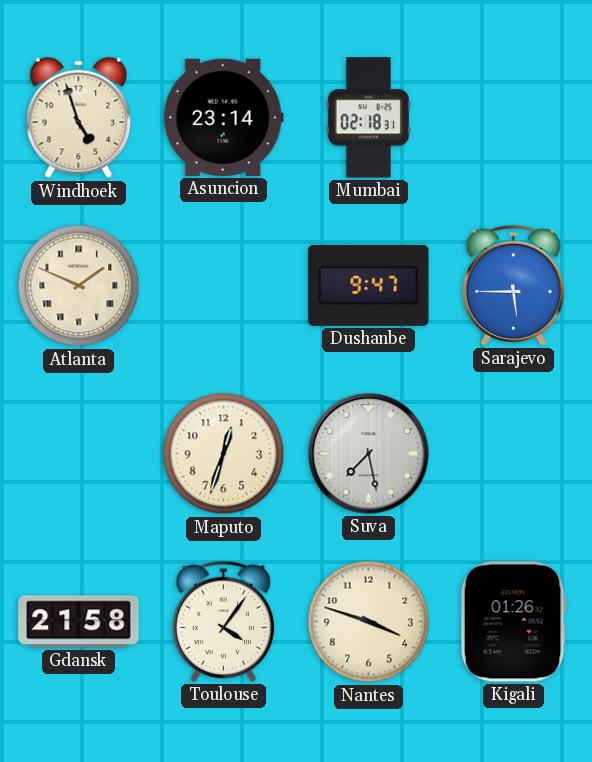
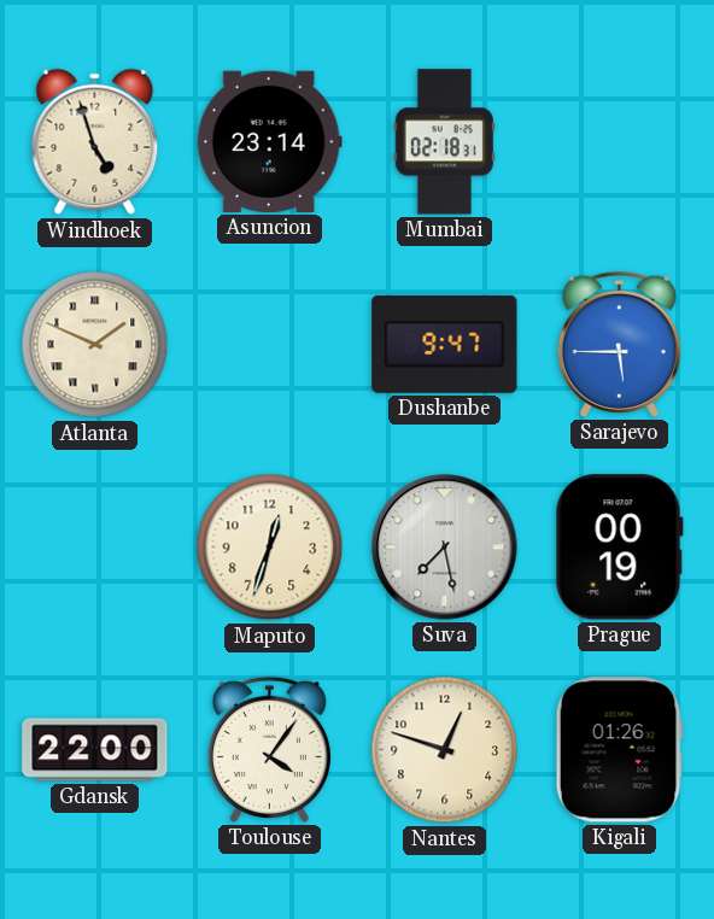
Prague: none -> 00:19 (619, 548)
Gdansk: 21:58 -> 22:00 (95, 750)
Nantes: 3:48 -> 12:48 (445, 750)
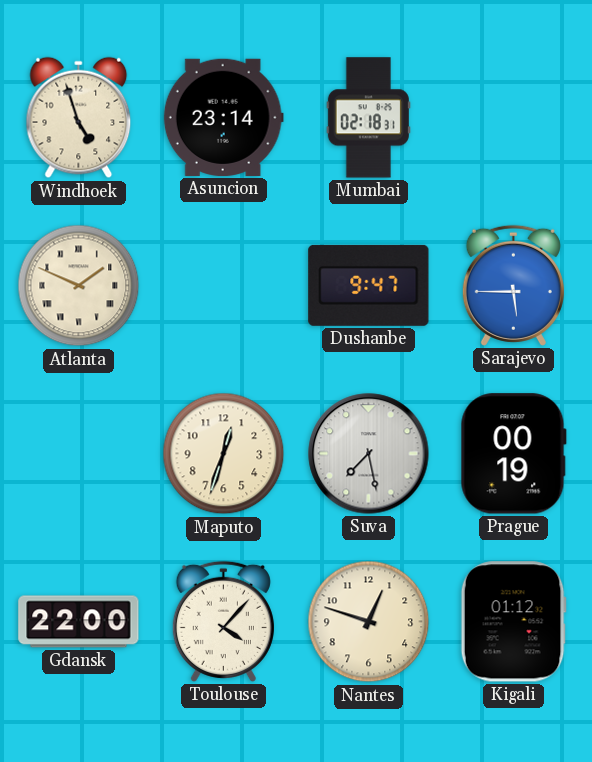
Toulouse: 4:06 -> 4:07 (223, 621)
Kigali: 01:26 -> 01:12 (513, 622)
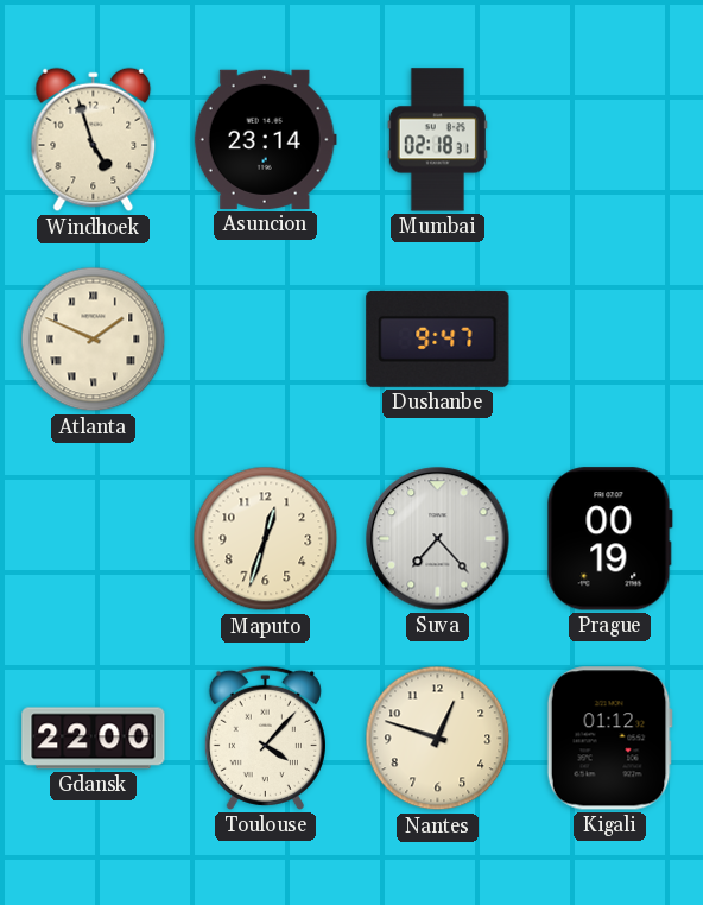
Sarajevo: 5:45 -> none (513, 285)
Suva: 7:28 -> 7:23 (438, 539)
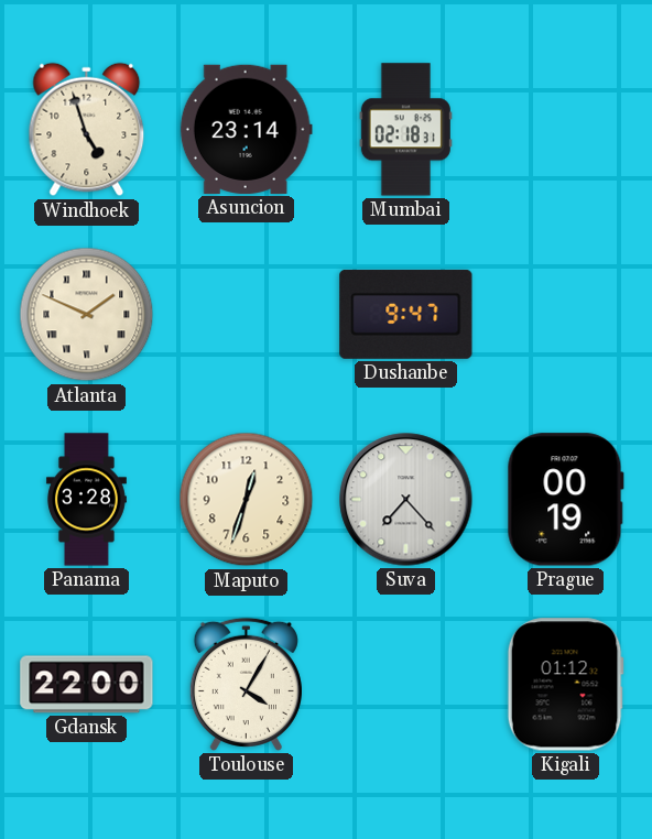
Panama: none -> 3:28 (86, 500)
Toulouse: 4:07 -> 4:05 (246, 684)
Nantes: 12:48 -> none (438, 739)
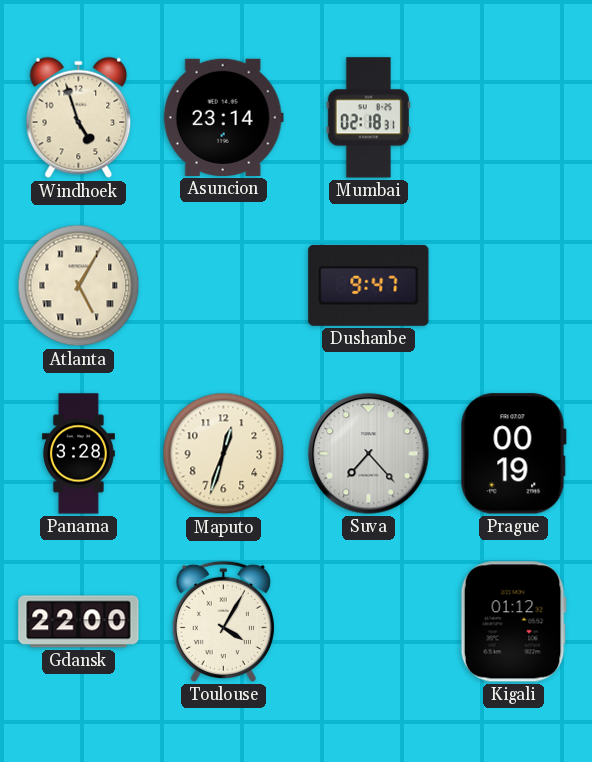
Atlanta: 1:49 -> 5:05 (79, 286)
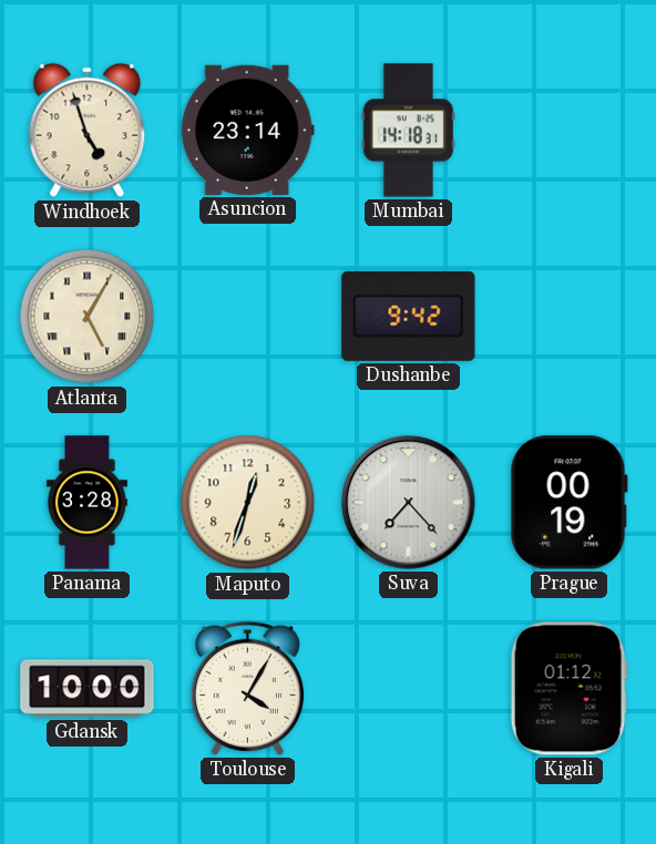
Mumbai: 02:18 -> 14:18 (408, 131)
Dushanbe: 9:47 -> 9:42 (409, 316)
Gdansk: 22:00 -> 10:00 (88, 689)
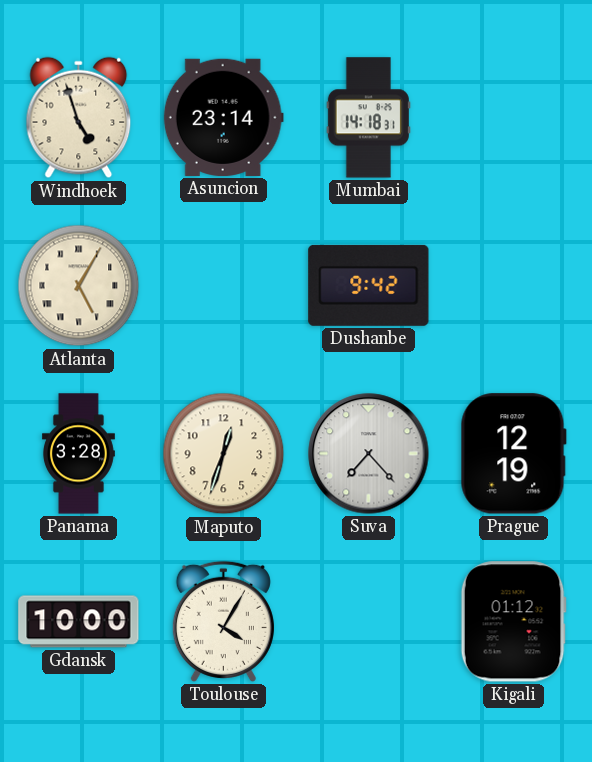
Prague: 00:19 -> 12:19 (513, 454)
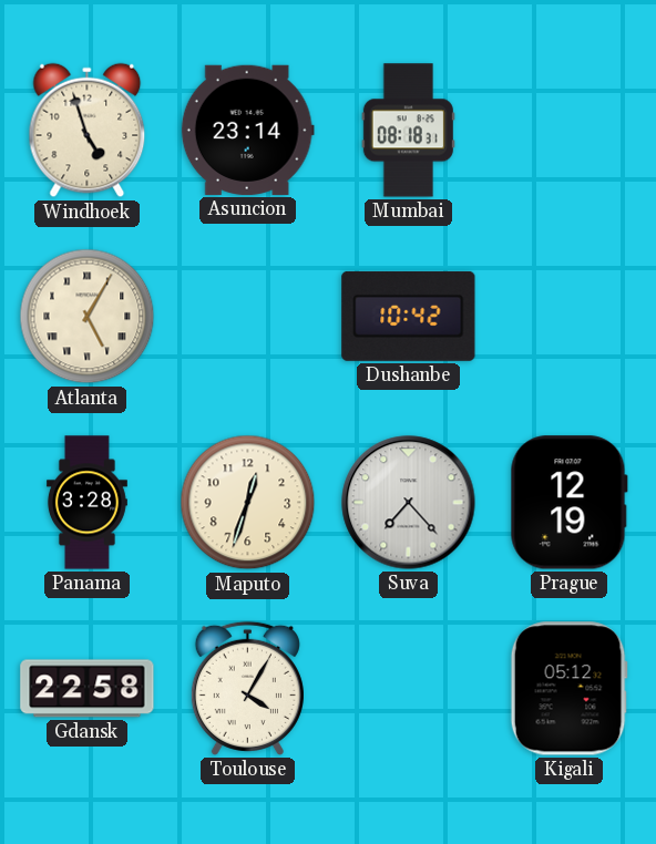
Mumbai: 14:18 -> 08:18 (408, 131)
Dushanbe: 9:42 -> 10:42 (409, 316)
Gdansk: 10:00 -> 22:58 (88, 689)
Kigali: 01:12 -> 05:12 (568, 689)
